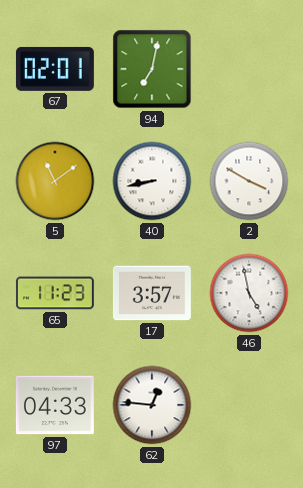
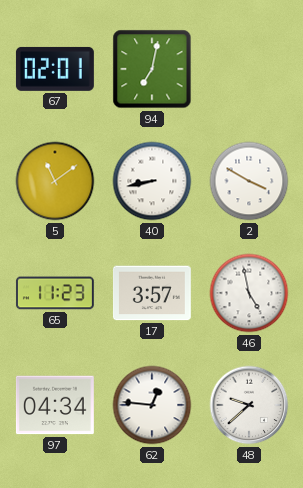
97: 04:33 -> 04:34 (55, 405)
48: none -> 9:38 (249, 405)
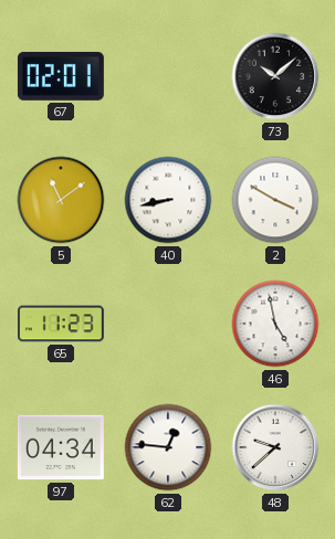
94: 7:02 -> none (152, 69)
73: none -> 10:08 (275, 76)
17: 3:57 -> none (152, 293)
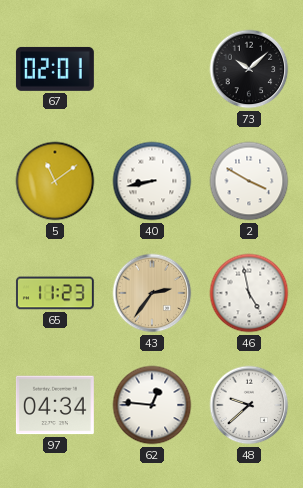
43: none -> 2:36 (152, 293)
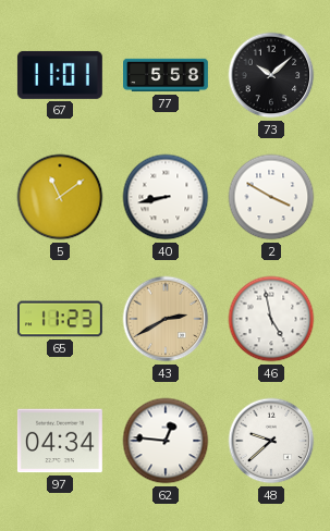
67: 02:01 -> 11:01 (60, 75)
77: none -> 5:58 (167, 75)
43: 2:36 -> 2:40 (166, 319)
